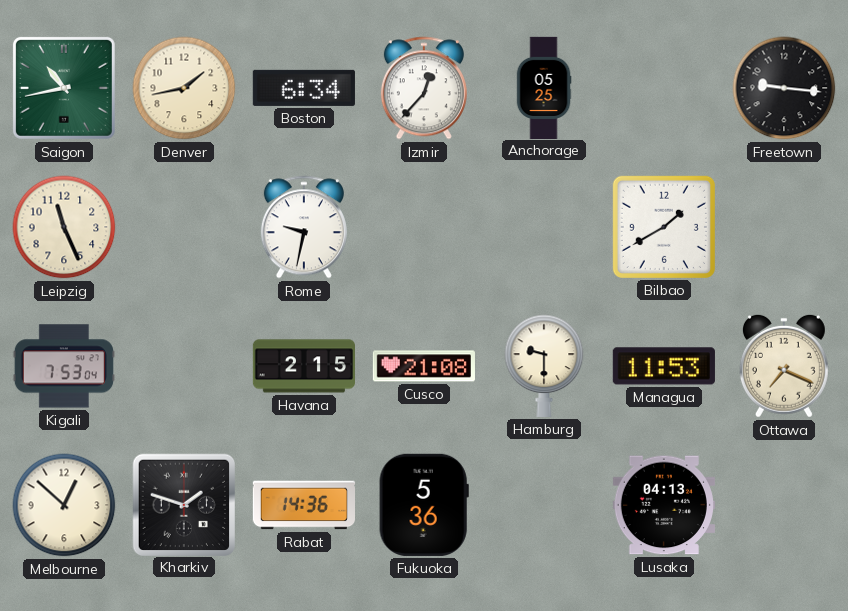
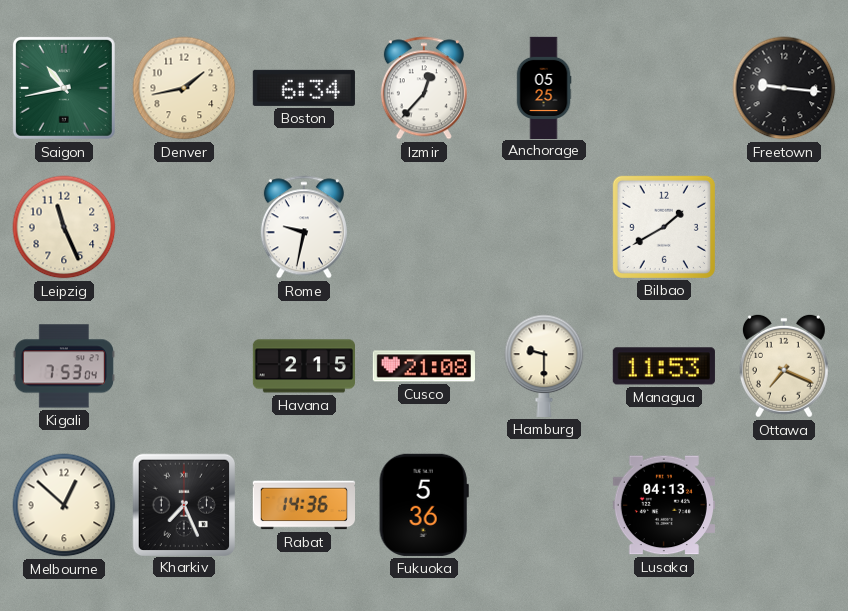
Kharkiv: 1:48 -> 7:26 (183, 504)
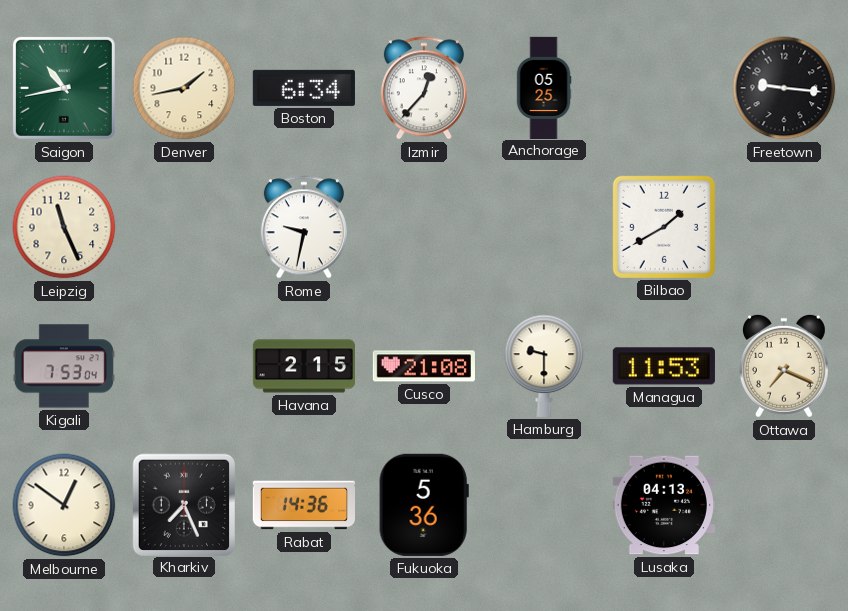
Melbourne: 12:52 -> 12:51 (64, 505)
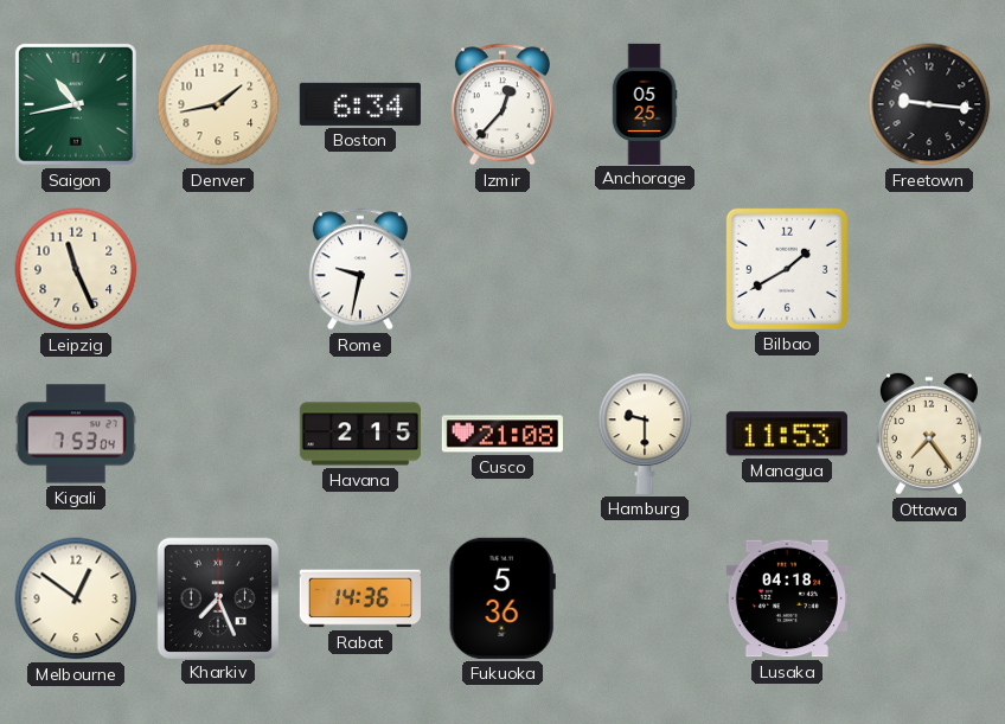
Ottawa: 7:19 -> 7:24 (929, 434)
Lusaka: 04:13 -> 04:18 (787, 598)
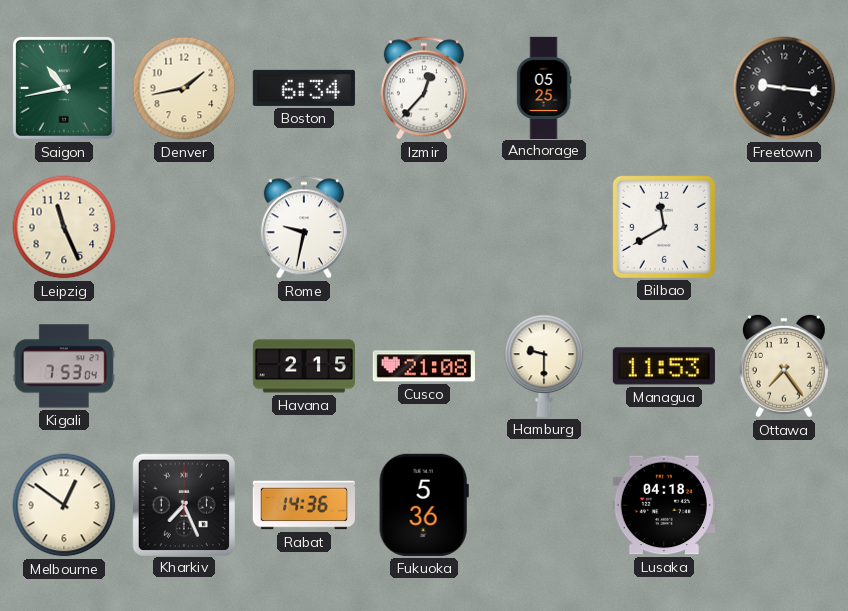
Bilbao: 1:40 -> 11:40 (664, 227)
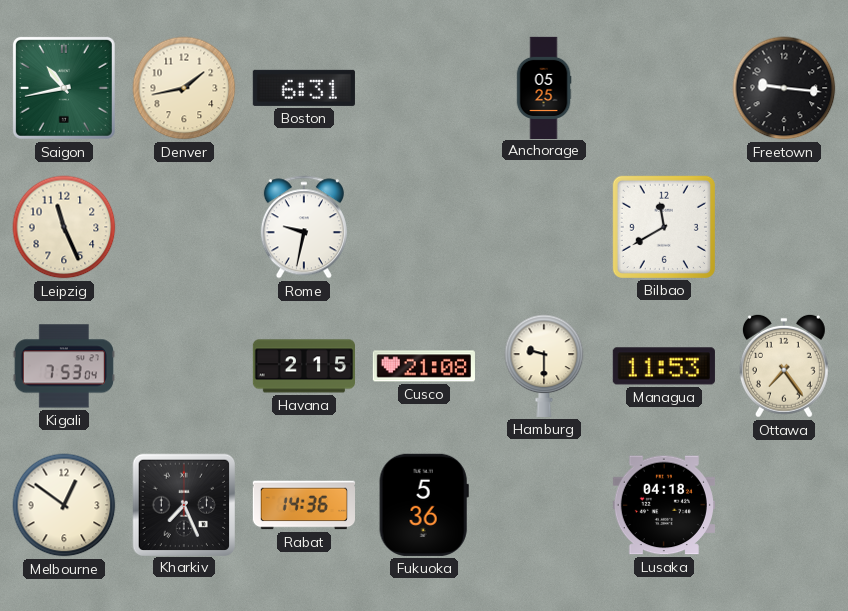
Boston: 6:34 -> 6:31 (304, 88)
Izmir: 12:37 -> none (424, 88)
